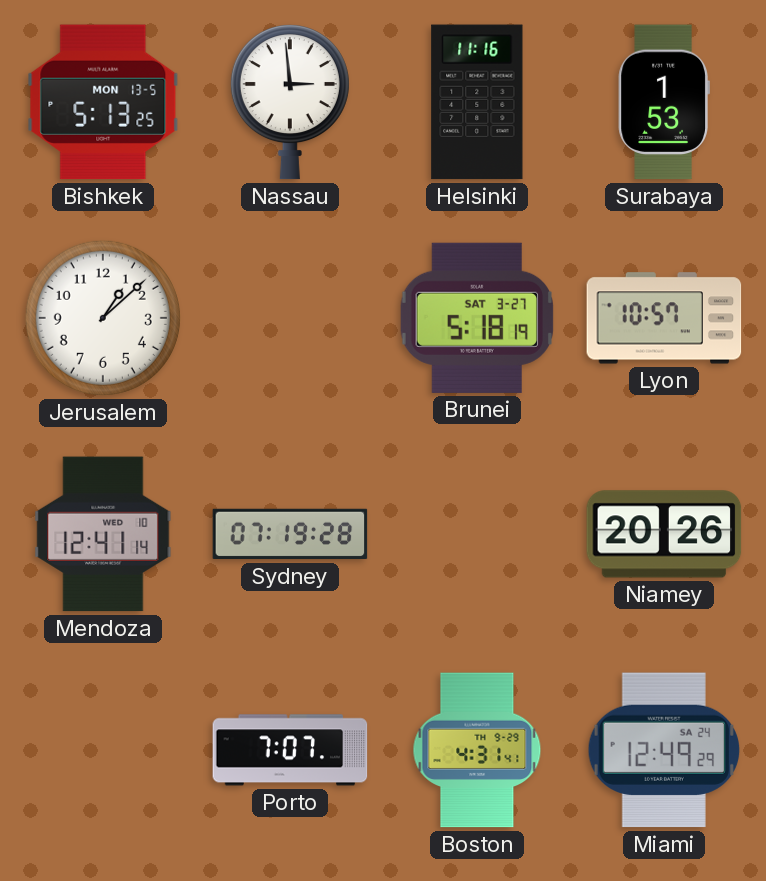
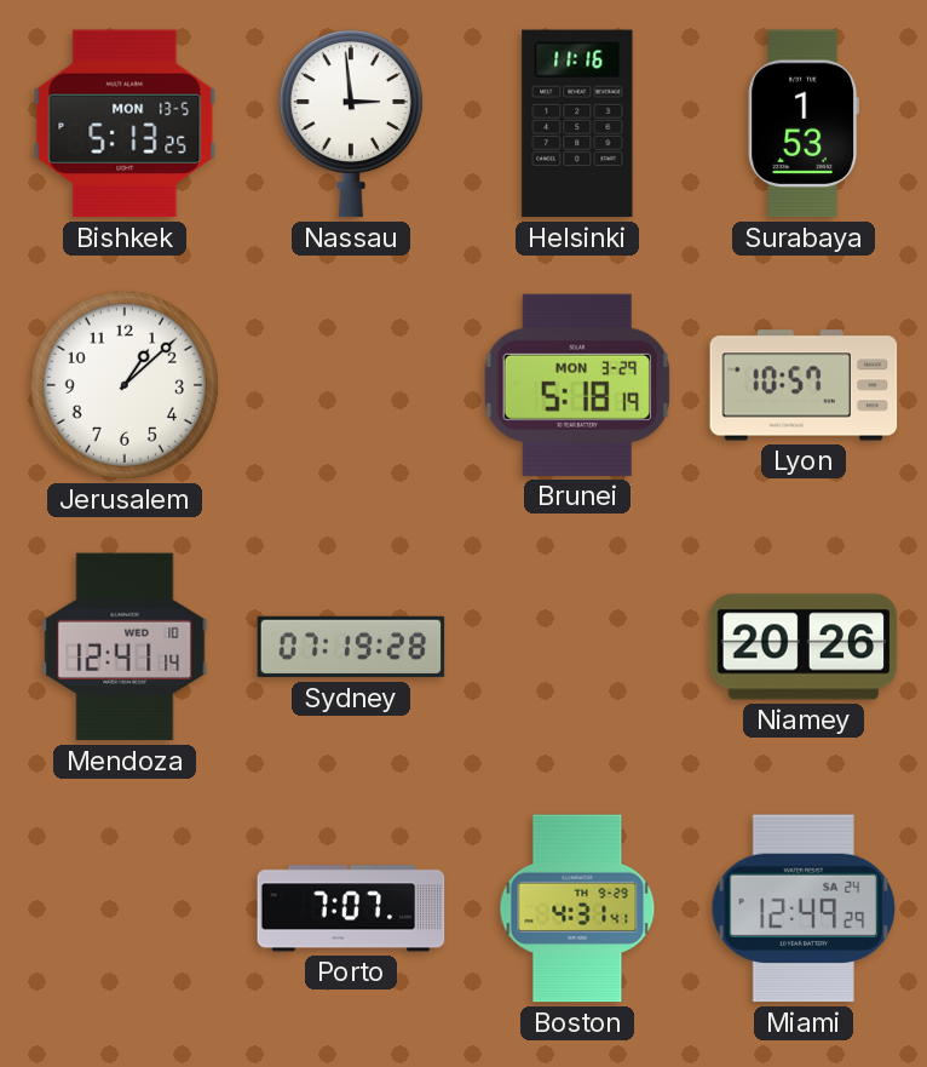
Brunei date: SAT 3-27 -> MON 3-29 (576, 385)
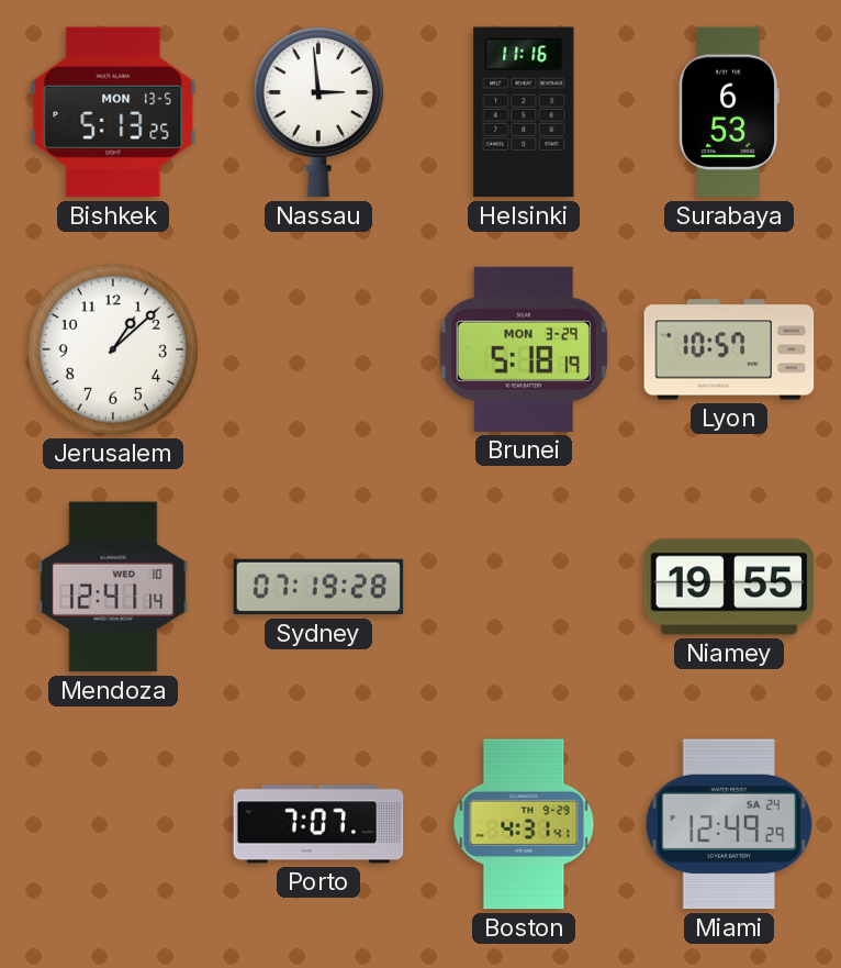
Surabaya: 1:53 -> 6:53 (729, 112)
Niamey: 20:26 -> 19:55 (729, 587)
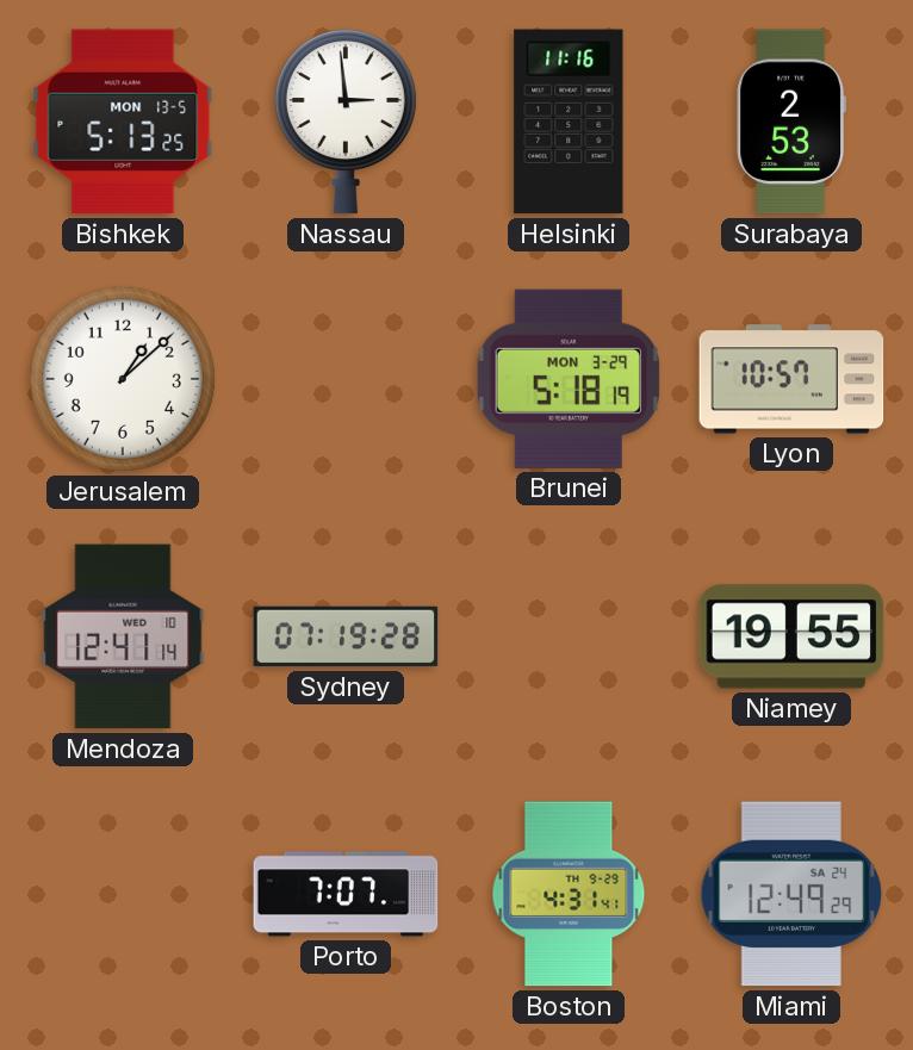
Surabaya: 6:53 -> 2:53 (791, 122)
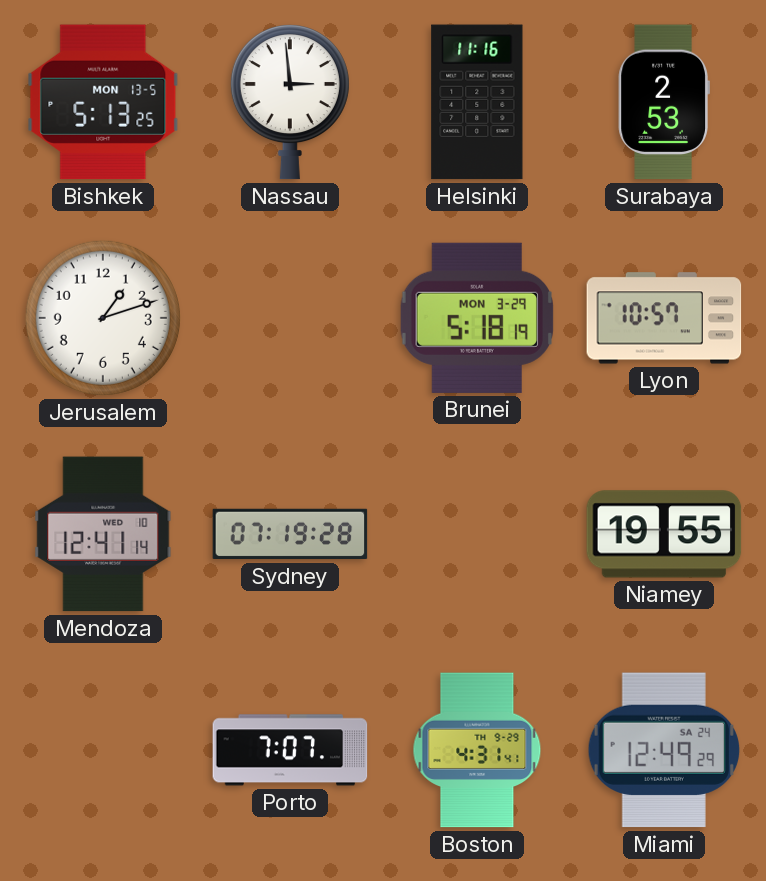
Jerusalem: 1:08 -> 1:12 (103, 318)
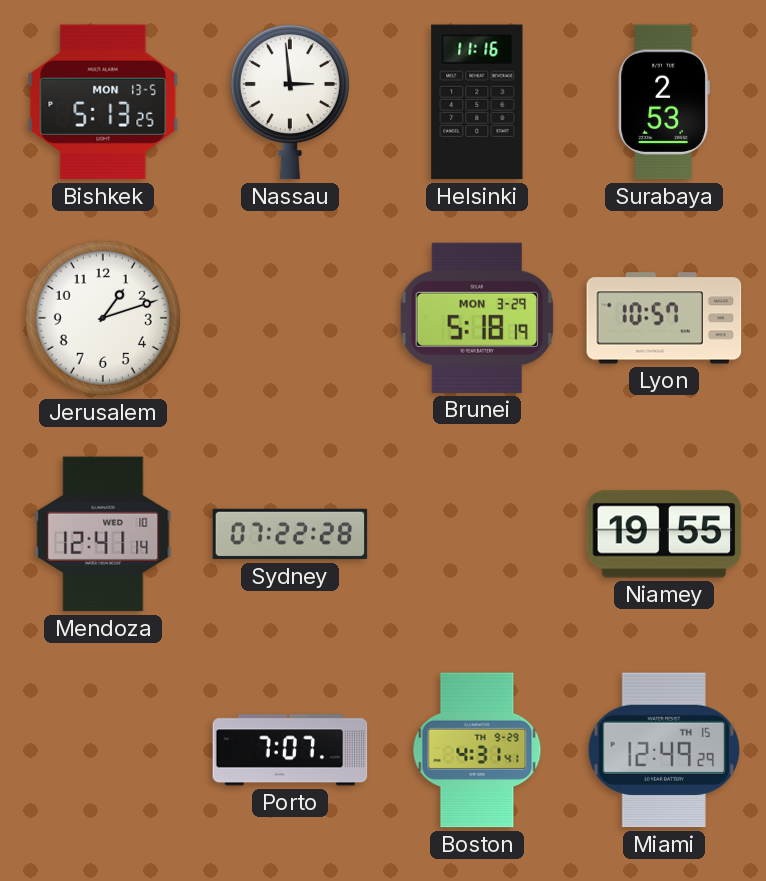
Sydney: 07:19 -> 07:22 (290, 534)
Miami date: SA 24 -> TH 15 (664, 750)
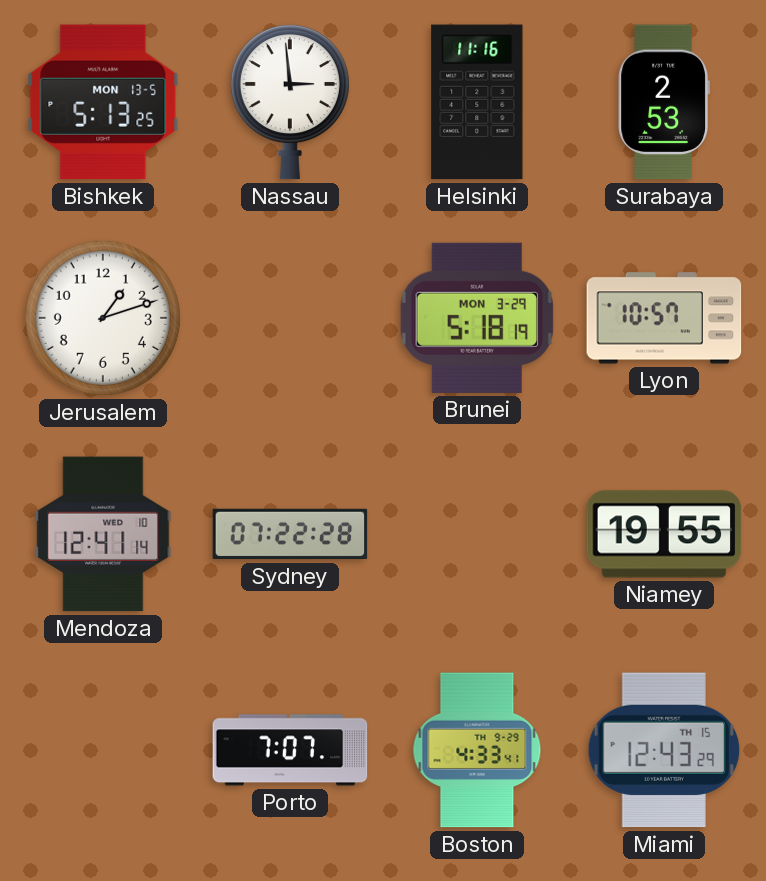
Boston: 4:31 -> 4:33 (477, 750)
Miami: 12:49 -> 12:43 (664, 750)
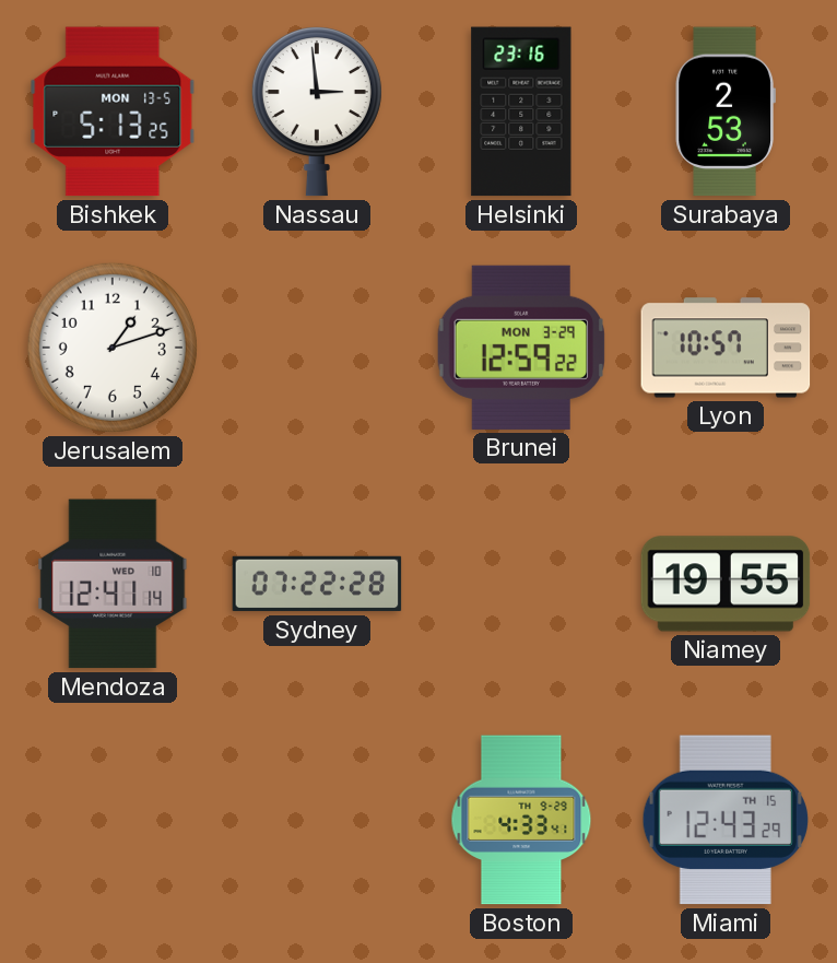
Helsinki: 11:16 -> 23:16 (521, 111)
Brunei: 5:18 -> 12:59 (520, 348)
Porto: 7:07 -> none (290, 750)
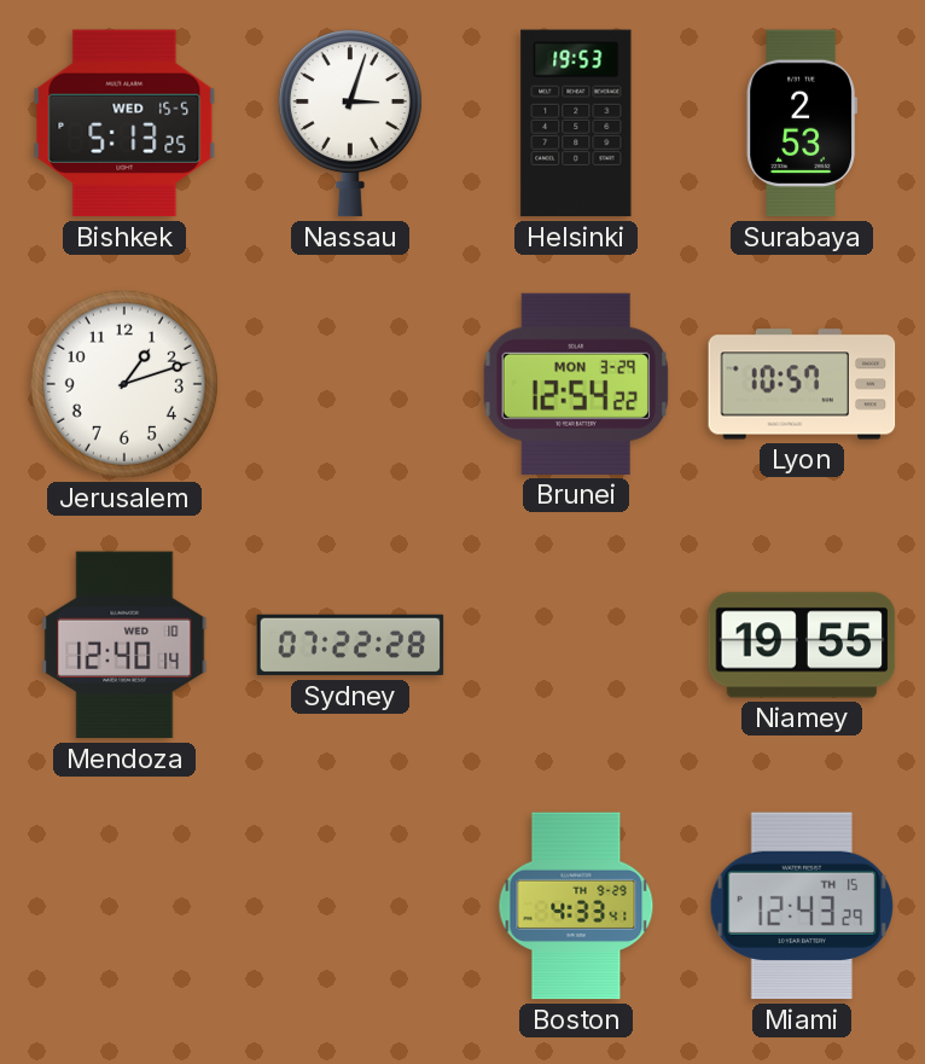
Bishkek date: MON 13-5 -> WED 15-5 (124, 123)
Nassau: 2:59 -> 3:03 (350, 124)
Helsinki: 23:16 -> 19:53 (576, 123)
Brunei: 12:59 -> 12:54 (575, 384)
Mendoza: 12:41 -> 12:40 (124, 645)
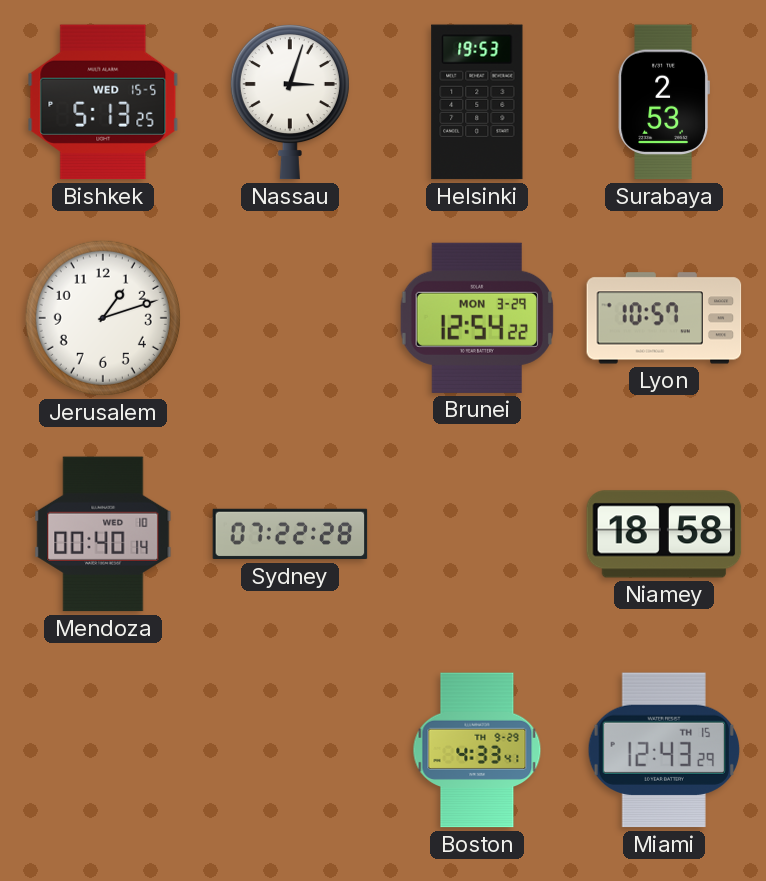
Mendoza: 12:40 -> 00:40 (103, 534)
Niamey: 19:55 -> 18:58 (664, 534)
